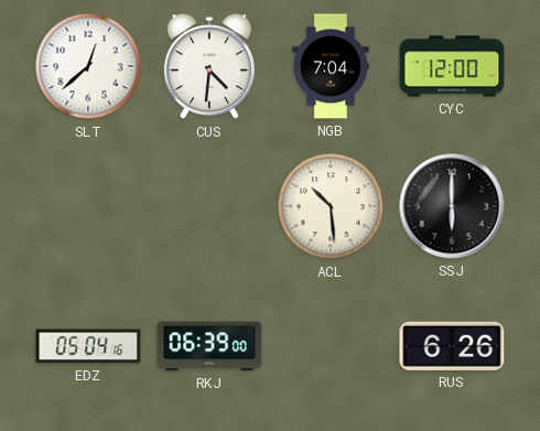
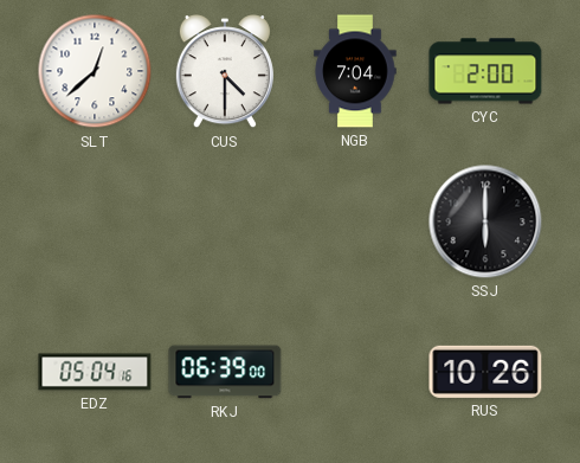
CUS: 4:31 -> 4:30 (225, 72)
CYC: 12:00 -> 2:00 (485, 71)
ACL: 10:29 -> none (331, 206)
RUS: 6:26 -> 10:26 (485, 372)
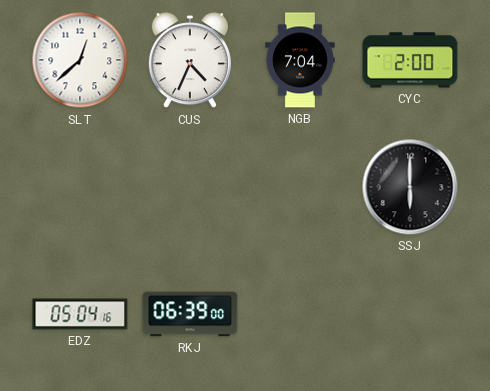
CUS: 4:30 -> 4:34 (190, 61)
RUS: 10:26 -> none (485, 372)
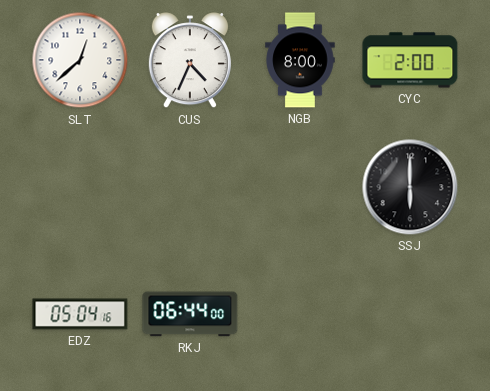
NGB: 7:04 -> 8:00 (300, 60)
RKJ: 06:39 -> 06:44 (190, 314)
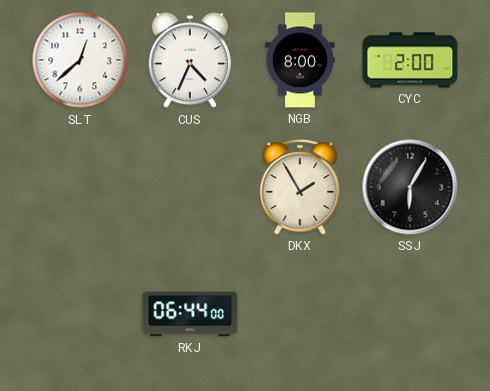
DKX: none -> 1:55 (300, 187)
SSJ: 6:00 -> 6:05 (410, 187)
EDZ: 05:04 -> none (80, 314)
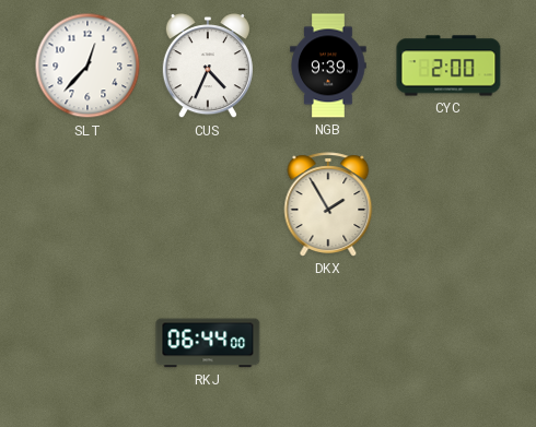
SLT: 12:38 -> 12:37 (88, 66)
NGB: 8:00 -> 9:39 (328, 66)
SSJ: 6:05 -> none (410, 187)
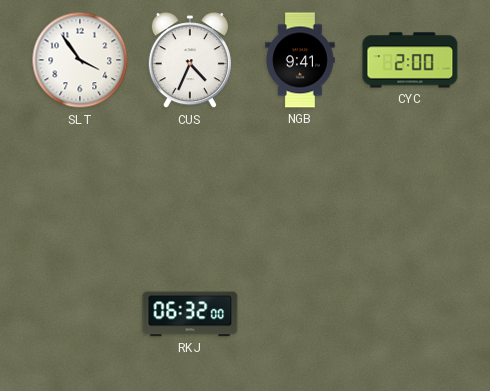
SLT: 12:37 -> 3:54 (80, 60)
NGB: 9:39 -> 9:41 (300, 60)
DKX: 1:55 -> none (328, 204)
RKJ: 06:44 -> 06:32 (190, 314)
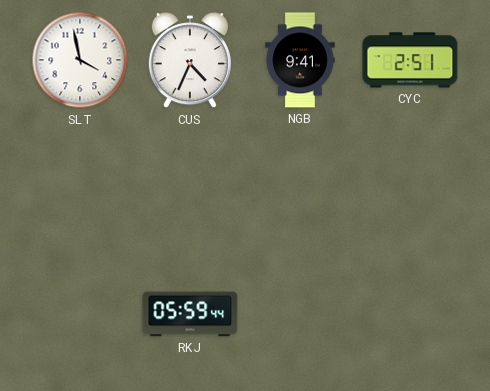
SLT: 3:54 -> 3:58 (80, 60)
CYC: 2:00 -> 2:51 (410, 60)
RKJ: 06:32 -> 05:59 (190, 314)
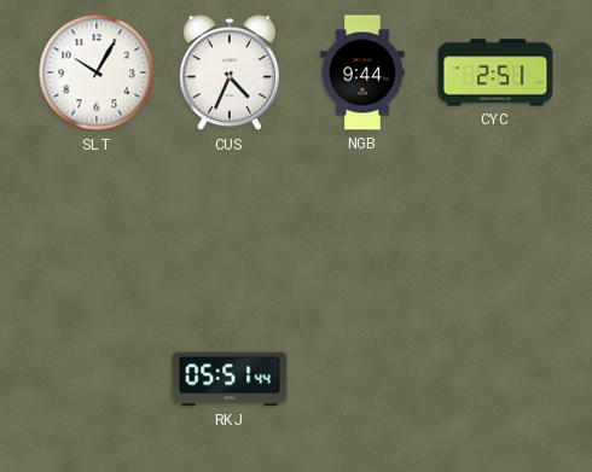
SLT: 3:58 -> 10:05 (97, 72)
NGB: 9:41 -> 9:44 (362, 72)
RKJ: 05:59 -> 05:51 (230, 379)
